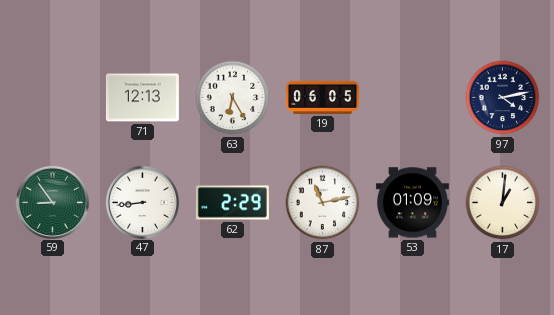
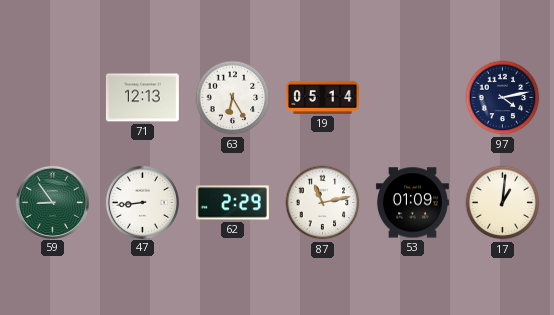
19: 06:05 -> 05:14 (322, 97)
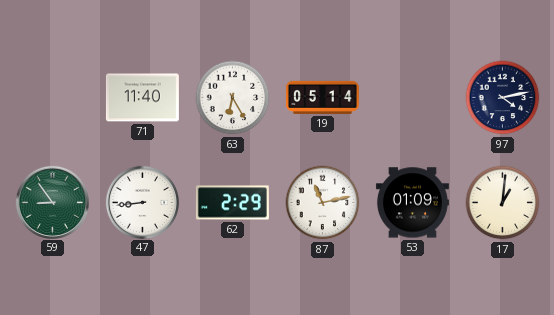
71: 12:13 -> 11:40 (142, 98)
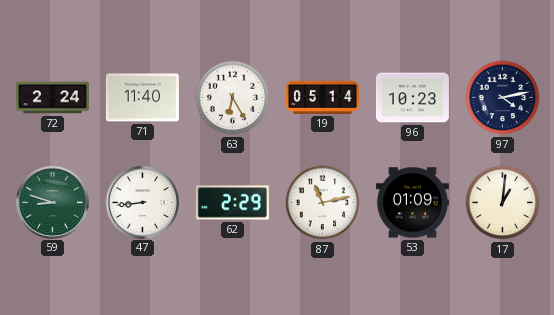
72: none -> 2:24 (52, 98)
96: none -> 10:23 (412, 98)
59: 8:54 -> 8:48 (52, 202)
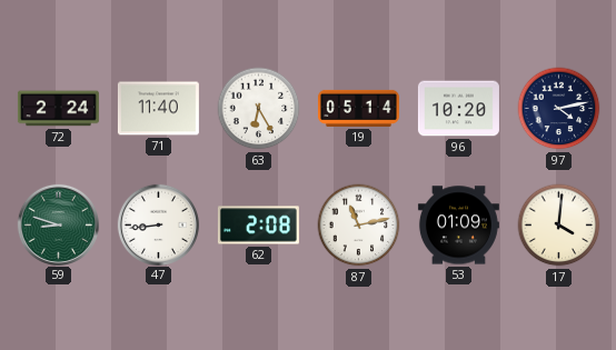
96: 10:23 -> 10:20 (458, 109)
62: 2:29 -> 2:08 (258, 226)
17: 1:01 -> 4:01 (559, 226)
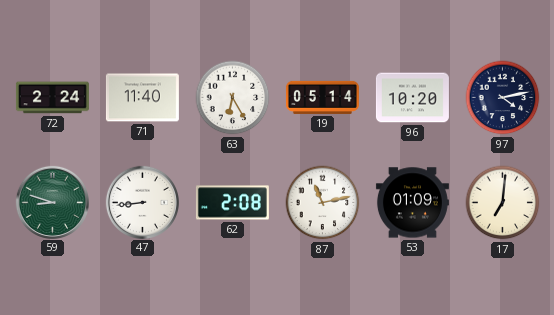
17: 4:01 -> 7:01 (503, 203)
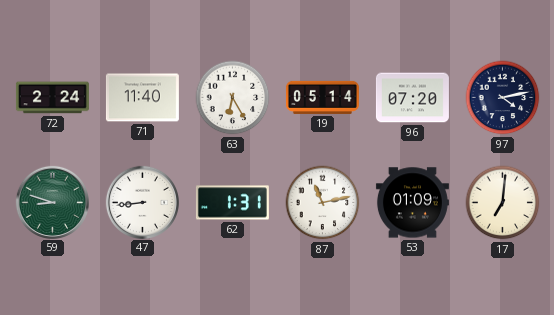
96: 10:20 -> 07:20 (412, 98)
62: 2:08 -> 1:31 (232, 203)
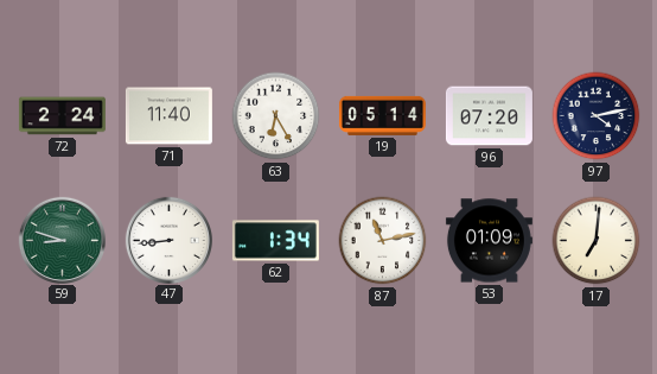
62: 1:31 -> 1:34 (275, 241)
